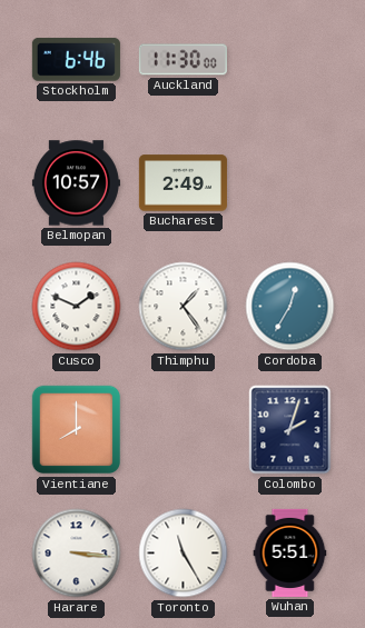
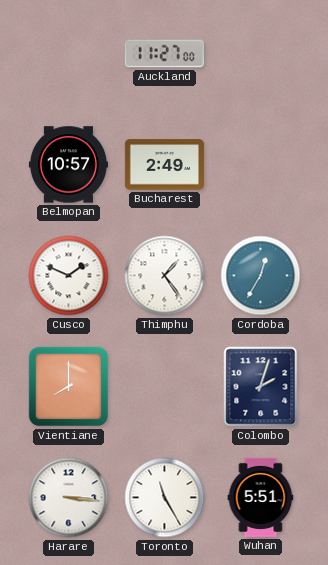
Stockholm: 6:46 -> none (76, 59)
Auckland: 11:30 -> 11:27 (164, 54)
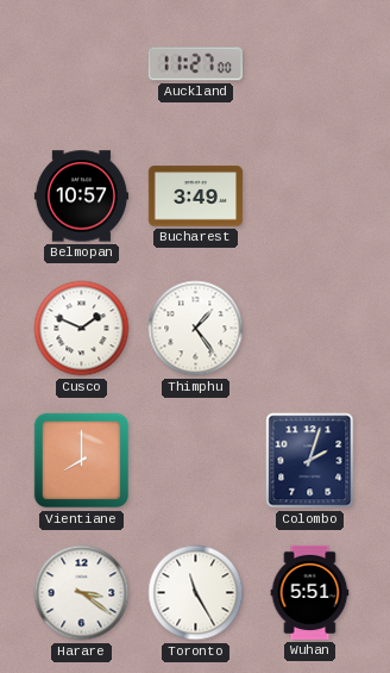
Bucharest: 2:49 -> 3:49 (195, 197)
Cordoba: 12:35 -> none (261, 276)
Harare: 3:16 -> 3:21 (82, 593)
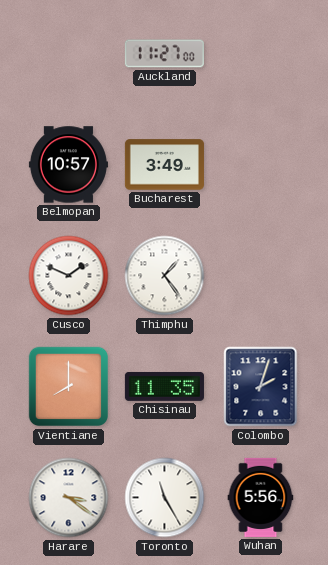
Chisinau: none -> 11:35 (164, 387)
Wuhan: 5:51 -> 5:56 (261, 497)
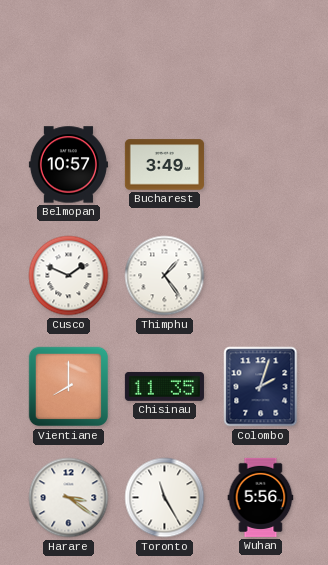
Auckland: 11:27 -> none (164, 54)
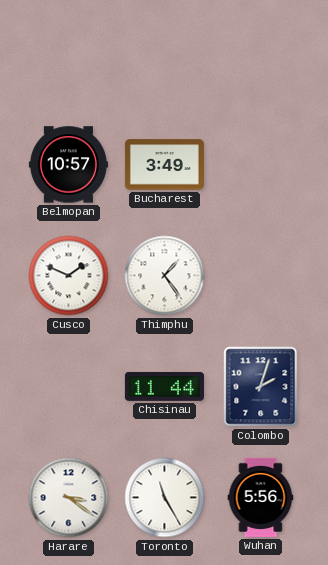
Vientiane: 8:00 -> none (69, 387)
Chisinau: 11:35 -> 11:44 (164, 387)
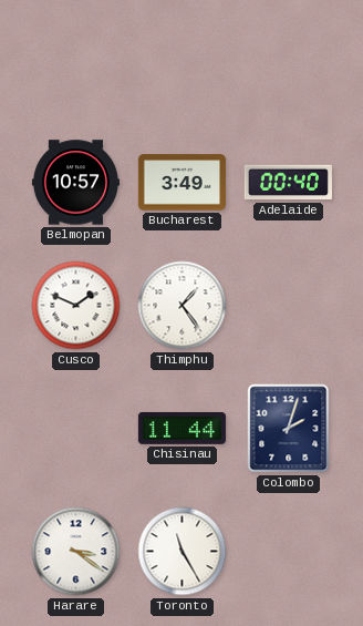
Adelaide: none -> 00:40 (288, 183)
Wuhan: 5:56 -> none (261, 497)
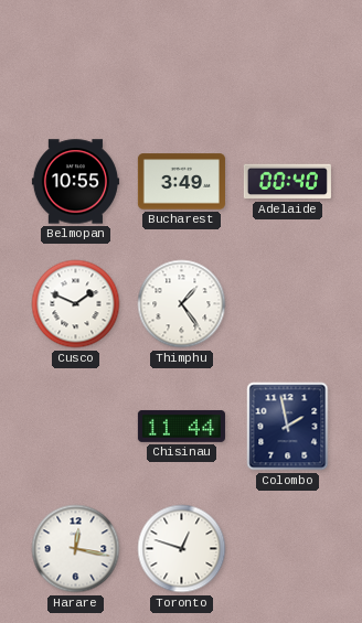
Belmopan: 10:57 -> 10:55 (75, 182)
Colombo: 2:03 -> 1:58 (288, 427)
Harare: 3:21 -> 12:17 (76, 549)
Toronto: 11:25 -> 12:48 (182, 549)
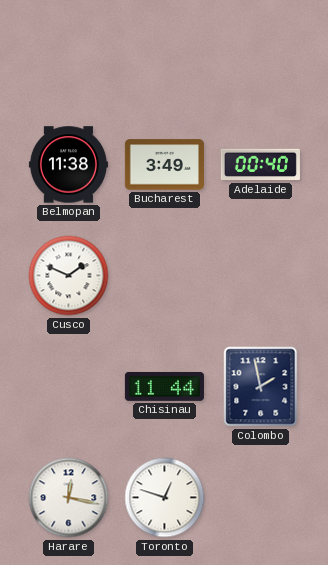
Belmopan: 10:55 -> 11:38 (68, 165)
Thimphu: 1:24 -> none (182, 304)
